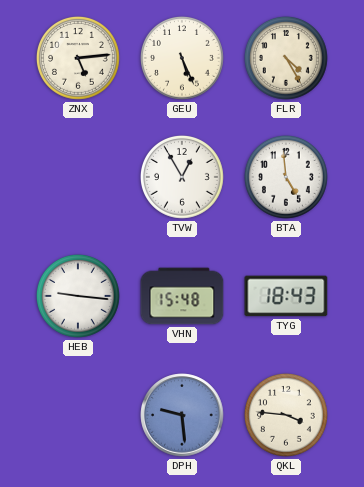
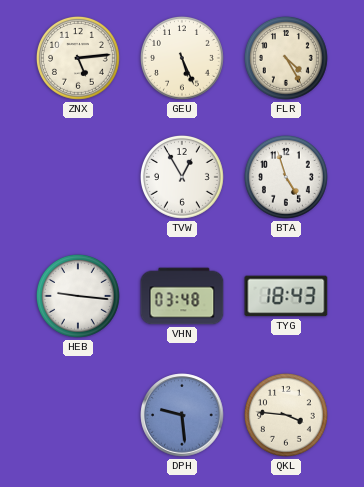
BTA: 4:59 -> 4:57 (286, 177)
VHN: 15:48 -> 03:48 (182, 296)
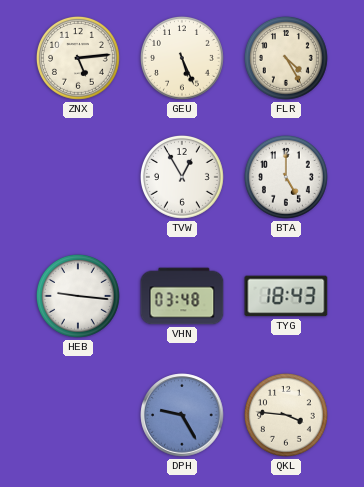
BTA: 4:57 -> 5:00 (286, 177)
DPH: 9:29 -> 9:25 (182, 415)
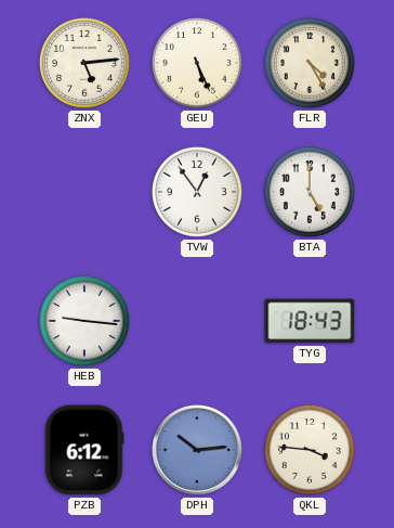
TVW: 12:55 -> 12:54 (197, 192)
VHN: 03:48 -> none (182, 296)
PZB: none -> 6:12 (84, 450)
DPH: 9:25 -> 10:14 (197, 450)
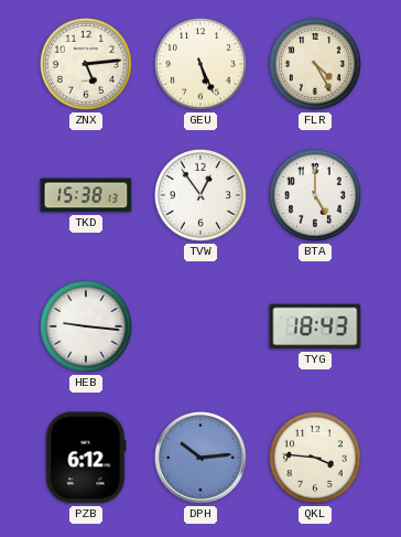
TKD: none -> 15:38 (86, 195)
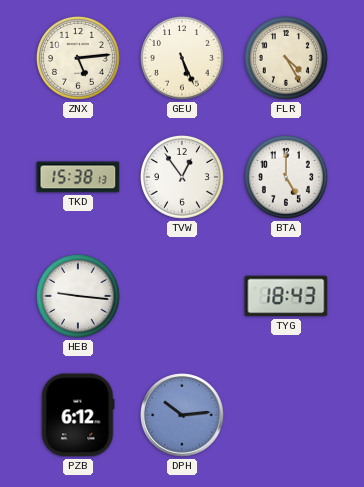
QKL: 3:46 -> none (315, 458)
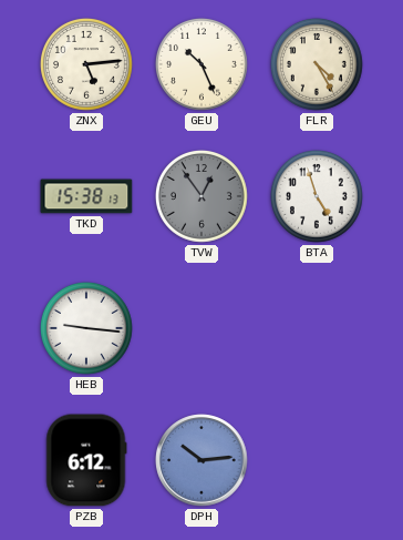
GEU: 5:26 -> 10:26 (201, 64)
TVW dial: white -> grey (201, 196)
BTA: 5:00 -> 4:57 (317, 196)
TYG: 18:43 -> none (286, 296)
